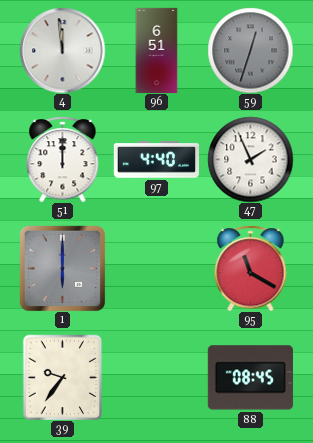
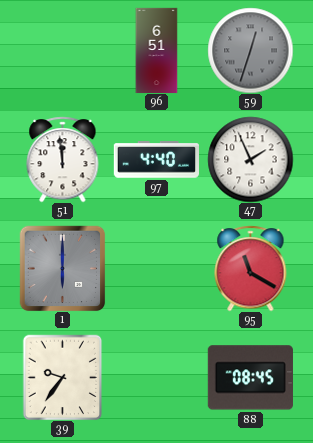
4: 11:59 -> none (62, 50)
51: 12:00 -> 11:59 (63, 159)
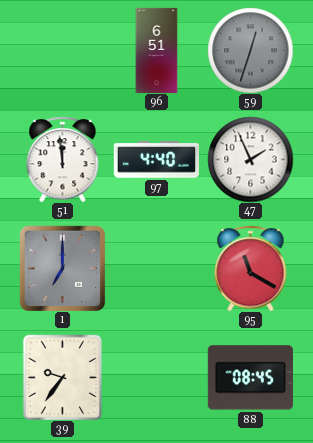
1: 6:00 -> 7:00 (62, 268)
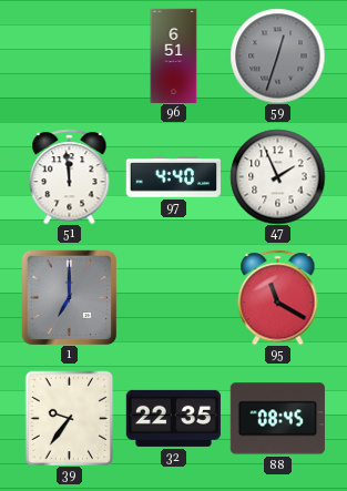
32: none -> 22:35 (173, 418)
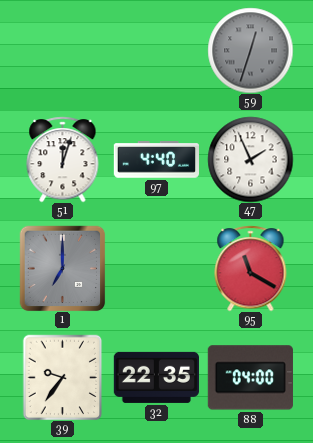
96: 6:51 -> none (174, 55)
51: 11:59 -> 12:03 (63, 159)
88: 08:45 -> 04:00 (250, 378)
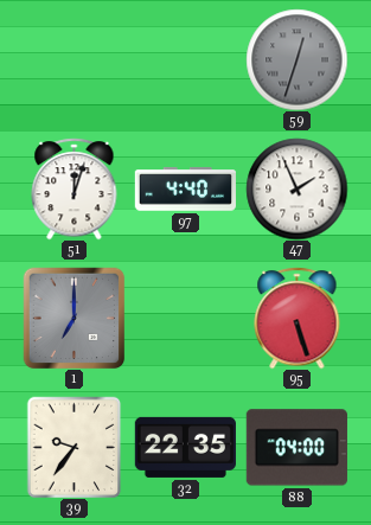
95: 11:20 -> 5:27 (298, 318)
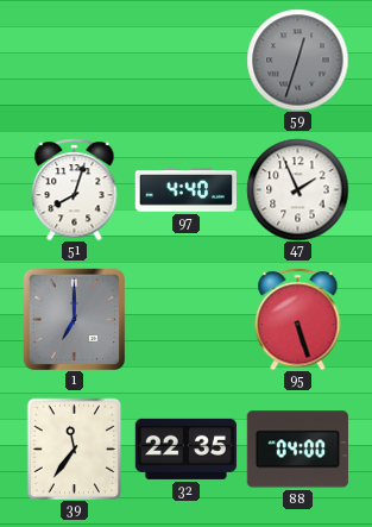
51: 12:03 -> 8:03 (75, 189)
39: 9:36 -> 11:36 (75, 448)
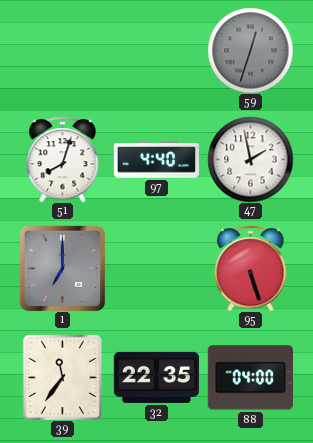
47: 1:56 -> 1:58 (250, 159)
